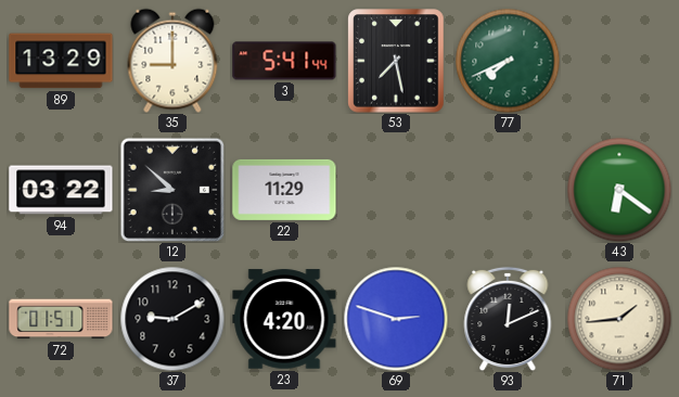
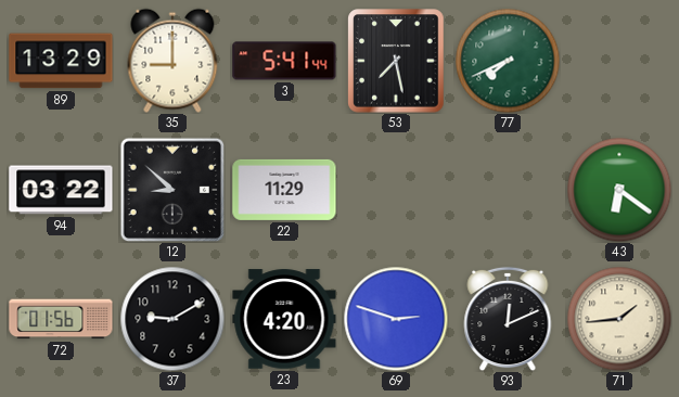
72: 01:51 -> 01:56 (61, 319)
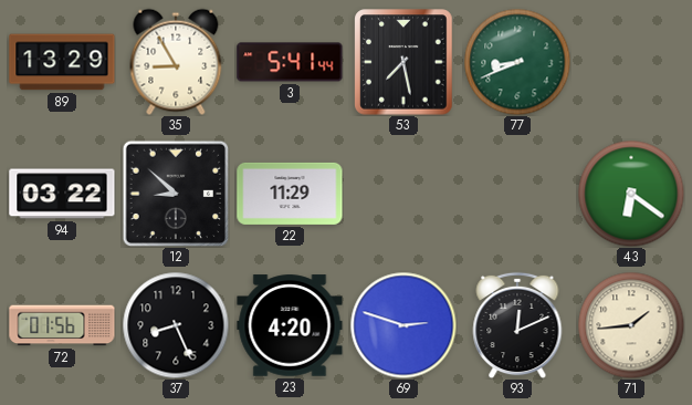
35: 9:00 -> 8:55 (176, 62)
77: 7:41 -> 8:41 (517, 62)
37: 9:10 -> 8:26 (176, 325)
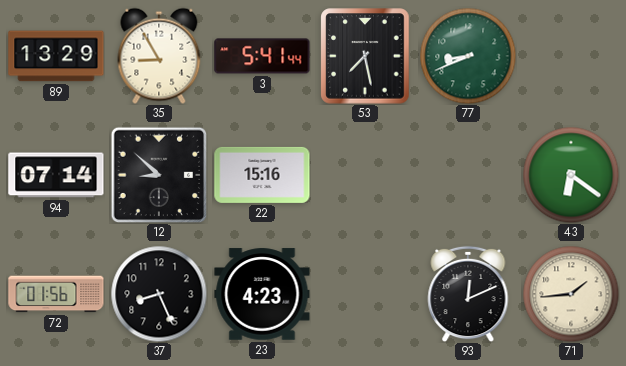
94: 03:22 -> 07:14 (56, 175)
22: 11:29 -> 15:16 (262, 175)
23: 4:20 -> 4:23 (262, 294)
69: 2:48 -> none (403, 325)
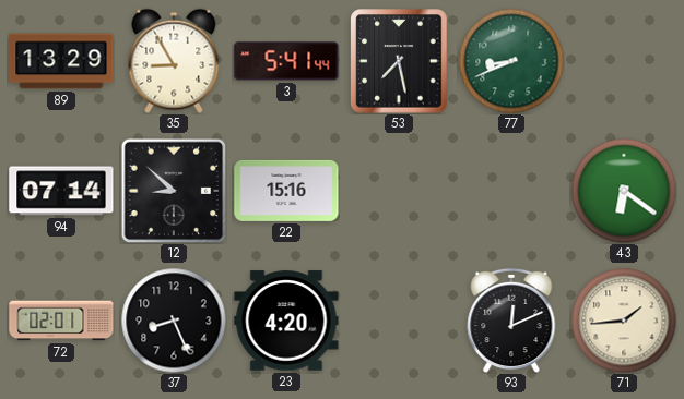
72: 01:56 -> 02:01 (61, 321)
23: 4:23 -> 4:20 (286, 321)
